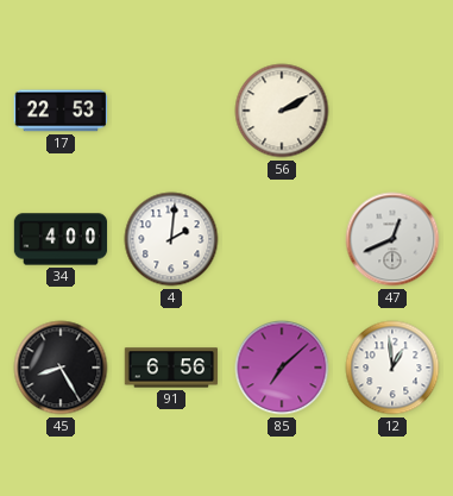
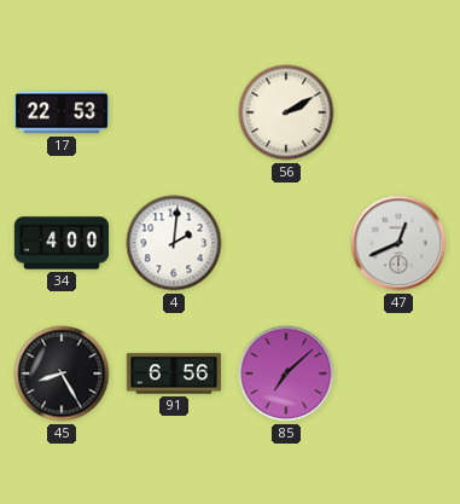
12: 12:59 -> none (392, 368)
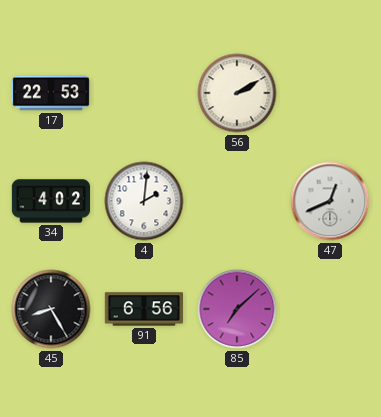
34: 4:00 -> 4:02 (51, 201)
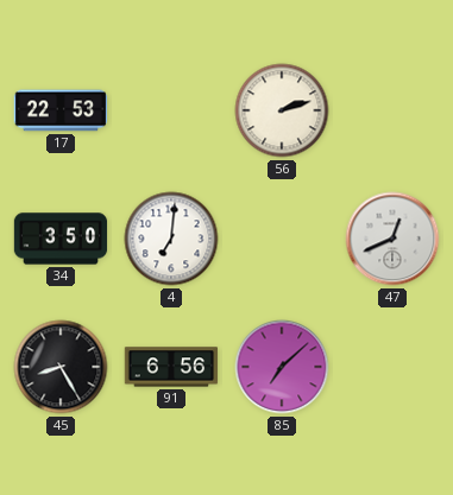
56: 2:10 -> 2:12 (282, 110)
34: 4:02 -> 3:50 (61, 239)
4: 2:01 -> 7:01 (171, 239)
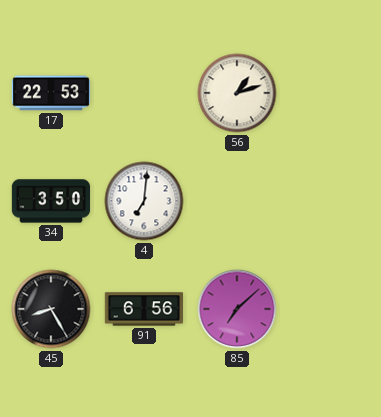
56: 2:12 -> 1:12 (237, 93)
47: 12:41 -> none (392, 239)
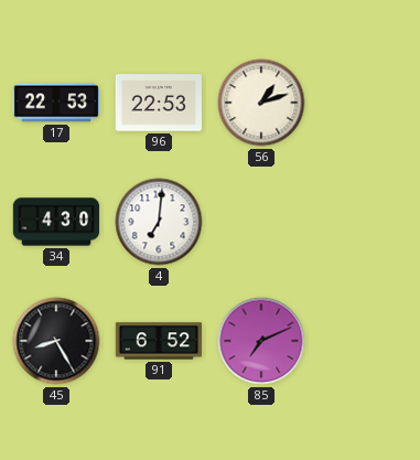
96: none -> 22:53 (158, 103)
34: 3:50 -> 4:30 (56, 222)
91: 6:56 -> 6:52 (159, 341)
85: 7:08 -> 7:11 (261, 341)
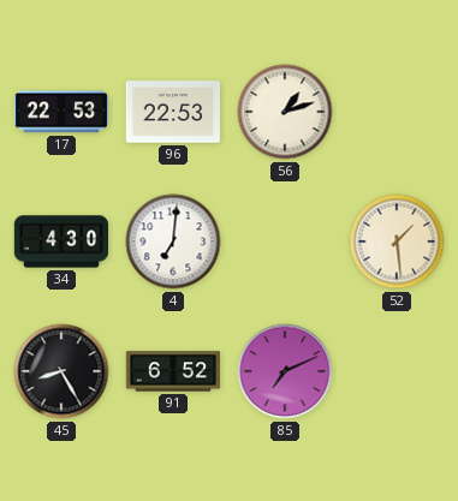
52: none -> 1:29 (397, 241)
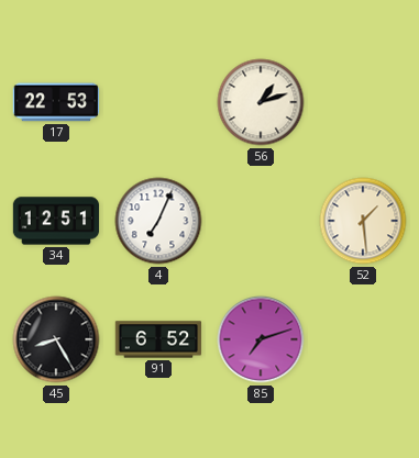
96: 22:53 -> none (172, 112)
34: 4:30 -> 12:51 (56, 221)
4: 7:01 -> 7:04 (158, 221)
85: 7:11 -> 7:12 (261, 339)
